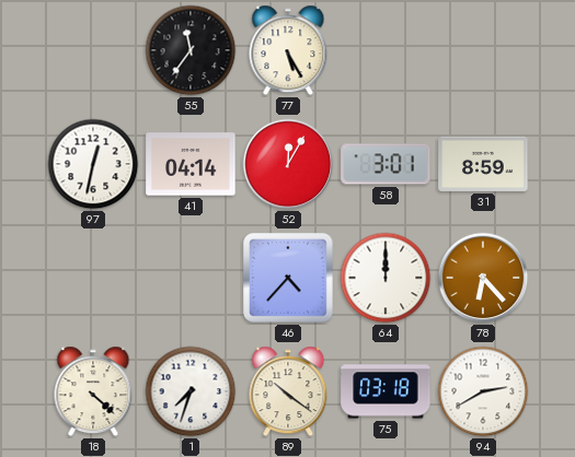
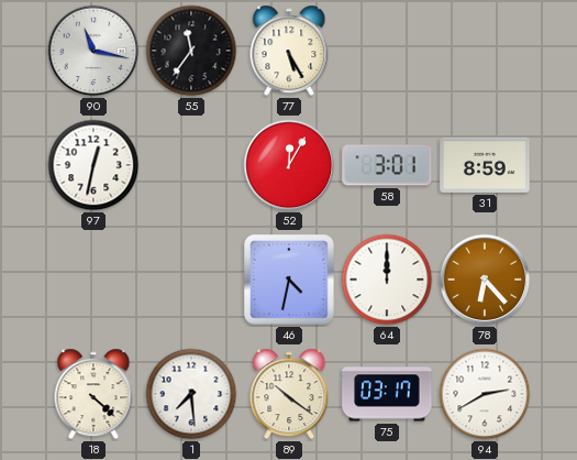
90: none -> 11:17 (93, 51)
41: 04:14 -> none (191, 164)
46: 4:37 -> 4:32 (289, 280)
1: 7:33 -> 7:29 (191, 394)
75: 03:18 -> 03:17 (387, 394)
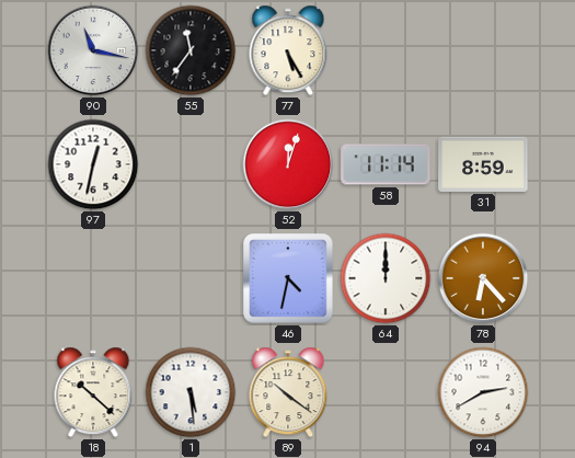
52: 12:05 -> 12:03 (288, 164)
58: 3:01 -> 11:14 (386, 164)
18: 4:22 -> 10:22 (93, 392)
1: 7:29 -> 5:29 (191, 392)
75: 03:17 -> none (387, 394)
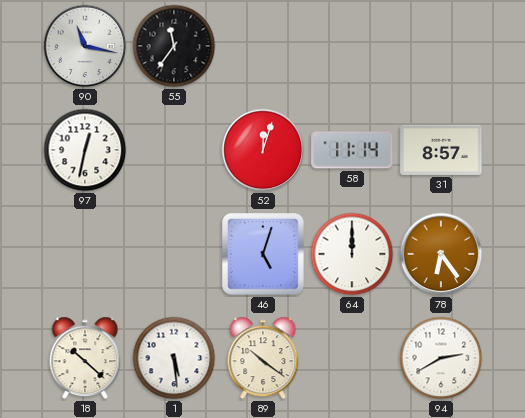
77: 5:25 -> none (288, 50)
31: 8:59 -> 8:57 (441, 150)
46: 4:32 -> 5:03 (263, 254)
78: 6:23 -> 6:24 (441, 254)
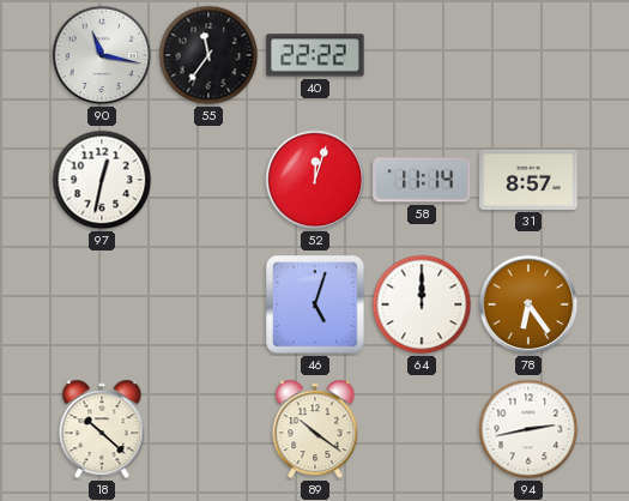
40: none -> 22:22 (315, 55)
1: 5:29 -> none (174, 358)
94: 2:40 -> 2:43 (528, 429)
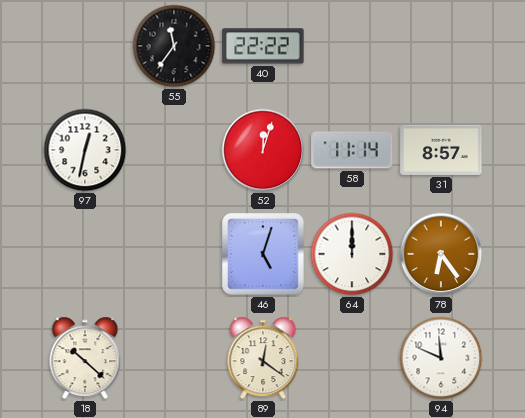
90: 11:17 -> none (102, 55)
89: 10:21 -> 12:21 (263, 358)
94: 2:43 -> 11:49 (441, 358)
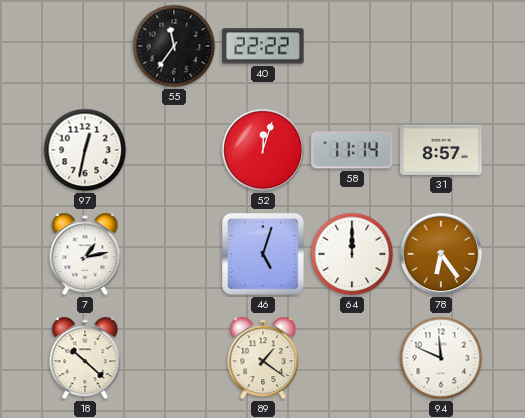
7: none -> 1:13 (85, 254)
89: 12:21 -> 1:21 (263, 358)
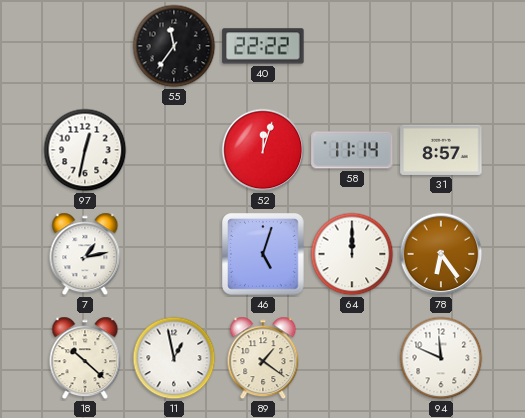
11: none -> 12:58 (174, 358)
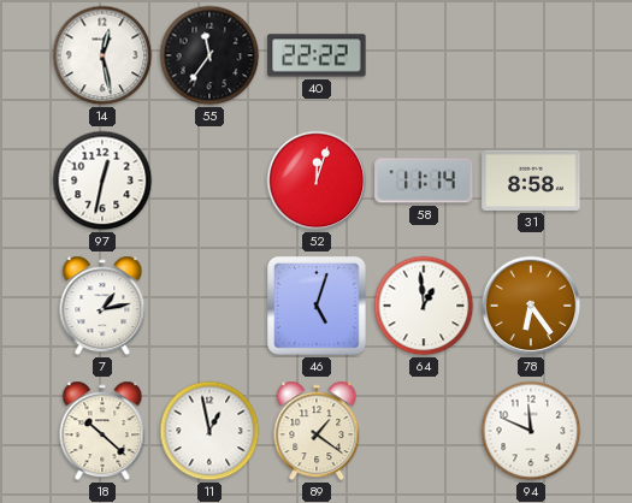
14: none -> 12:28 (102, 55)
31: 8:57 -> 8:58 (531, 181)
64: 12:00 -> 12:59 (424, 306)
